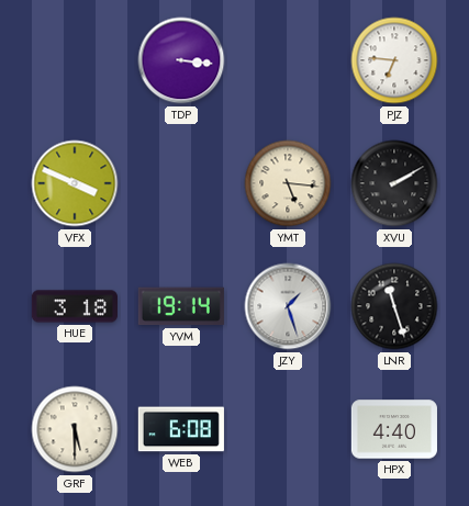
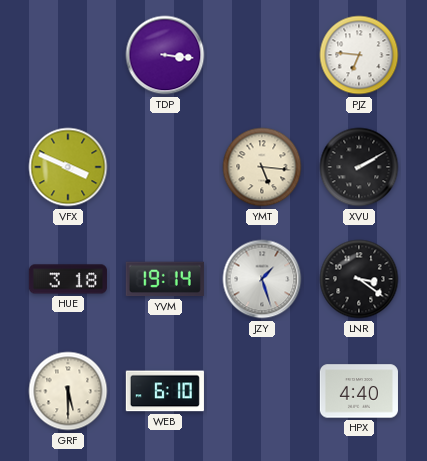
LNR: 11:27 -> 3:21 (359, 279)
WEB: 6:08 -> 6:10 (165, 391)
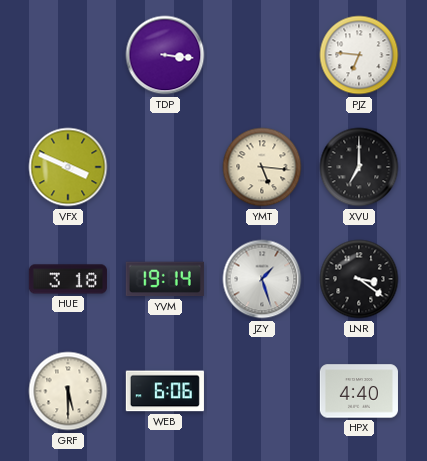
XVU: 2:10 -> 7:00 (359, 167)
WEB: 6:10 -> 6:06 (165, 391)
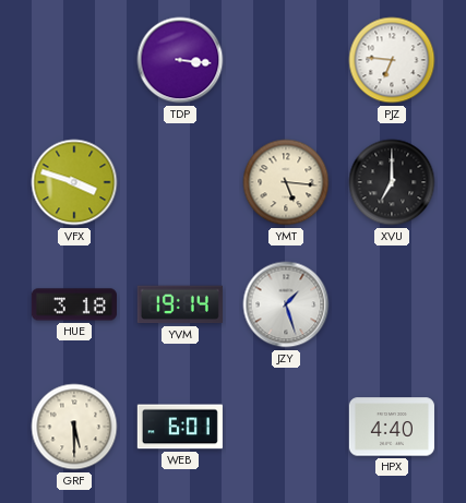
VFX: 3:49 -> 3:48 (74, 182)
LNR: 3:21 -> none (359, 279)
WEB: 6:06 -> 6:01 (180, 427)
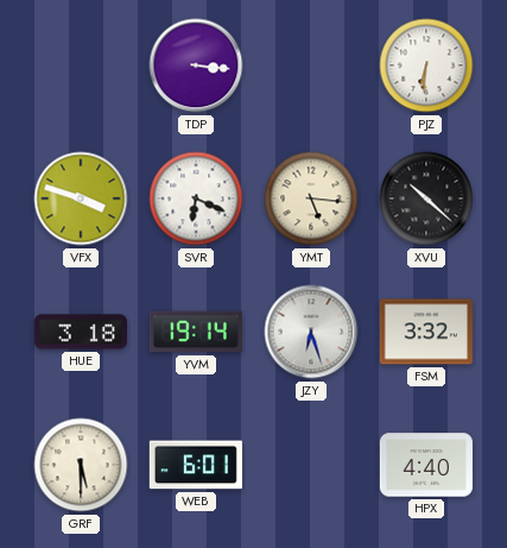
PJZ: 6:46 -> 6:31 (426, 65)
SVR: none -> 6:19 (196, 199)
XVU: 7:00 -> 10:22 (426, 199)
JZY: 1:27 -> 6:27 (311, 332)
FSM: none -> 3:32 (426, 332)
